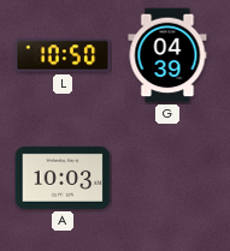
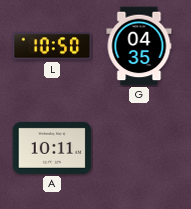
G: 04:39 -> 04:35 (139, 46)
A: 10:03 -> 10:11 (52, 148)
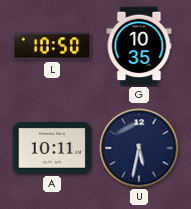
G: 04:35 -> 10:35 (139, 46)
U: none -> 5:32 (139, 148)
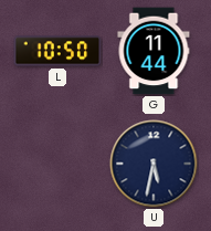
G: 10:35 -> 11:44 (154, 51)
A: 10:11 -> none (52, 148)
